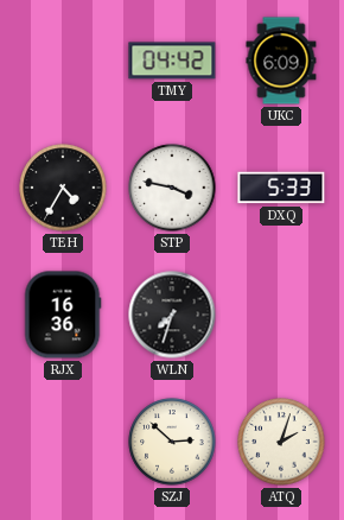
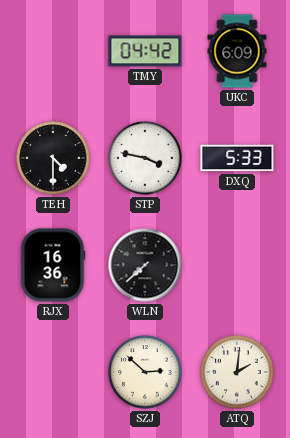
TEH: 4:35 -> 4:30 (53, 158)
WLN: 7:33 -> 7:38 (145, 265)
ATQ: 2:03 -> 2:01 (237, 372)
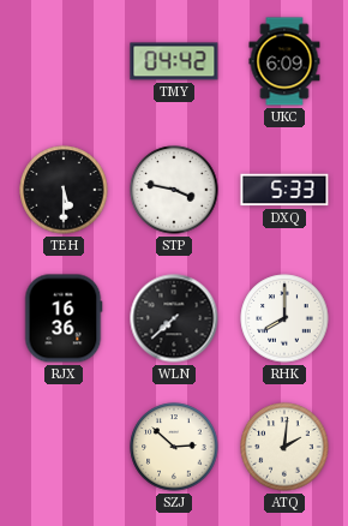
TEH: 4:30 -> 5:30 (64, 190)
RHK: none -> 8:00 (284, 318)
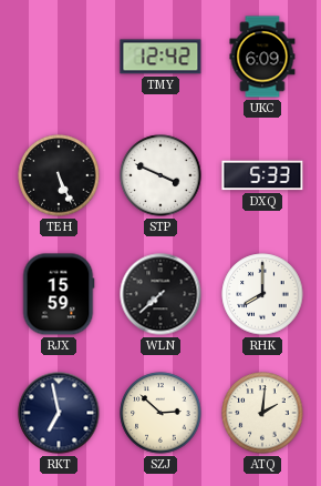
TMY: 04:42 -> 12:42 (161, 57)
TEH: 5:30 -> 5:26 (59, 175)
STP: 3:47 -> 3:49 (161, 175)
RJX: 16:36 -> 15:59 (59, 294)
RKT: none -> 6:58 (59, 413)
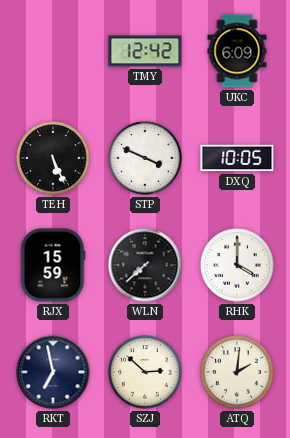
DXQ: 5:33 -> 10:05 (237, 158)
RHK: 8:00 -> 4:00 (237, 265)
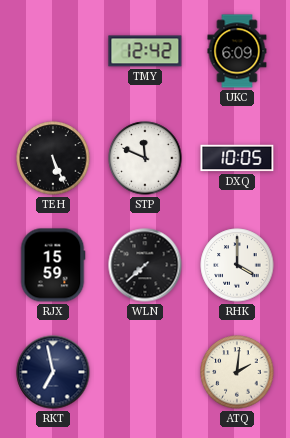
STP: 3:49 -> 11:49 (145, 158)
SZJ: 2:52 -> none (145, 372)
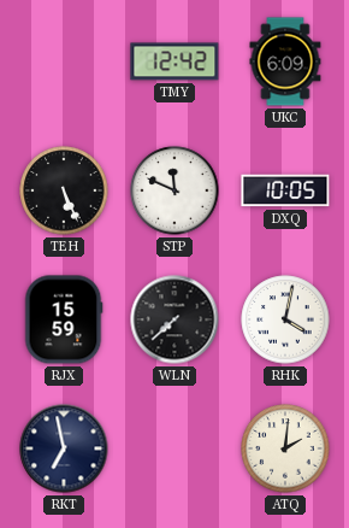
RHK: 4:00 -> 4:02 (285, 319)
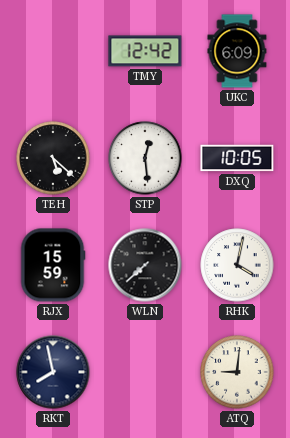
TEH: 5:26 -> 5:22 (53, 158)
STP: 11:49 -> 12:29 (145, 158)
RKT: 6:58 -> 7:58 (53, 372)
ATQ: 2:01 -> 9:01 (237, 372)
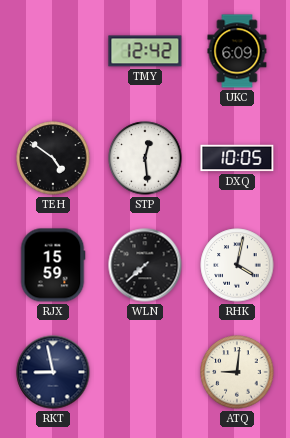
TEH: 5:22 -> 4:51 (53, 158)
RKT: 7:58 -> 8:58 (53, 372)
